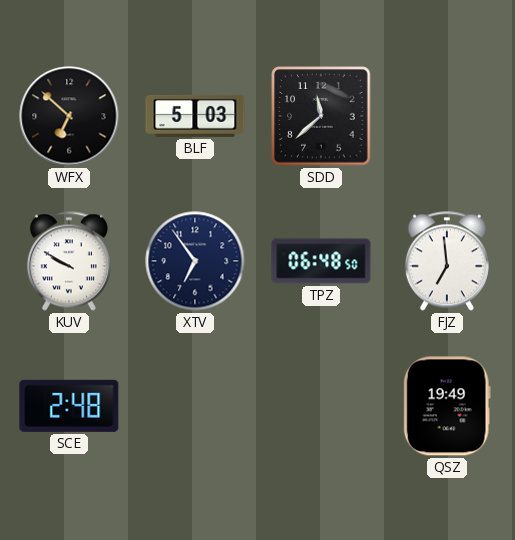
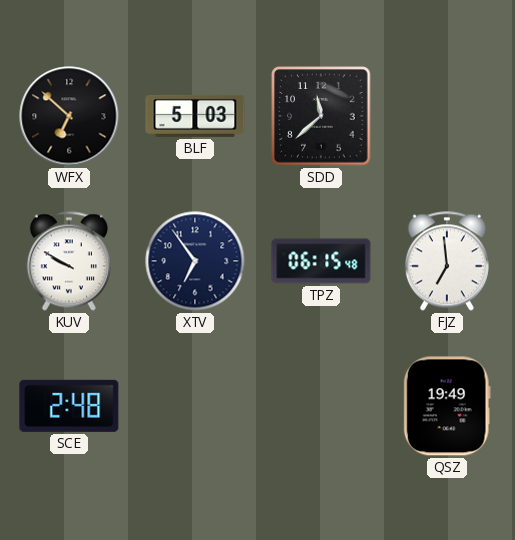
TPZ: 06:48 -> 06:15 (321, 261)
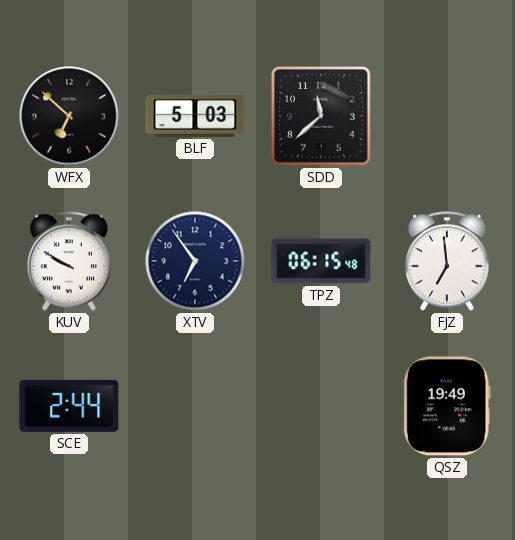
SCE: 2:48 -> 2:44 (69, 406)
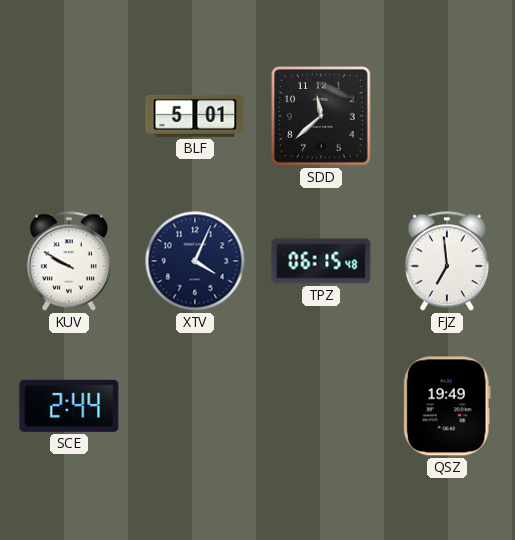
WFX: 6:52 -> none (69, 116)
BLF: 5:03 -> 5:01 (195, 116)
XTV: 6:54 -> 4:04 (195, 261)
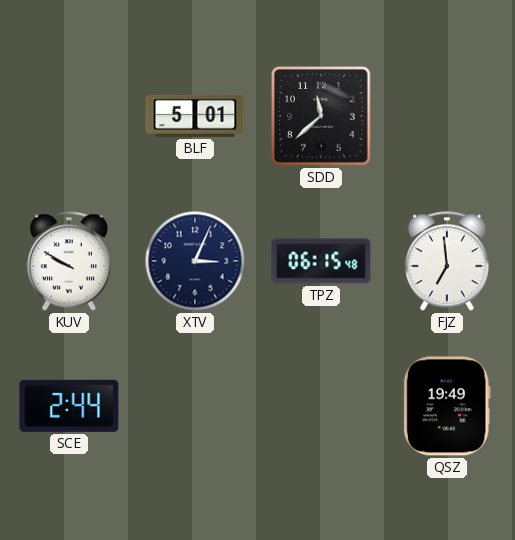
XTV: 4:04 -> 3:04 (195, 261)
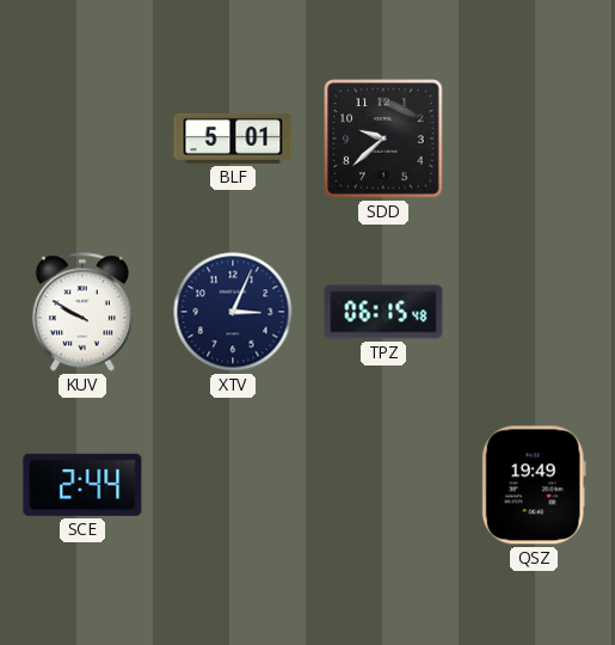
SDD: 11:38 -> 9:38 (383, 139)
FJZ: 6:59 -> none (447, 261)
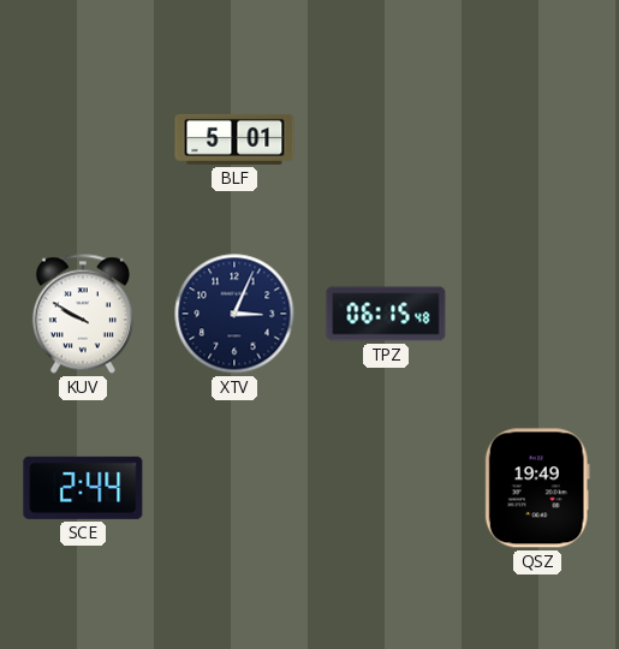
SDD: 9:38 -> none (383, 139)
